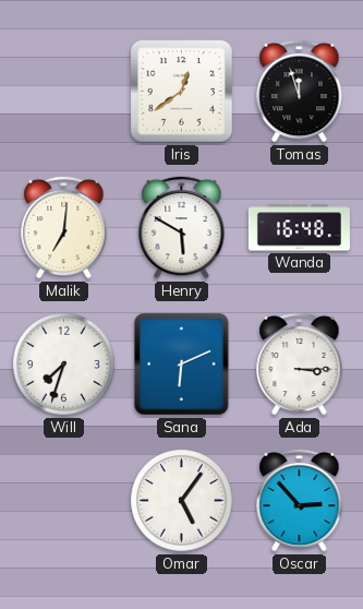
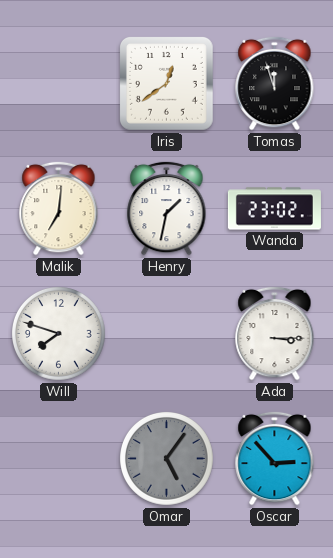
Henry: 5:50 -> 1:32 (167, 208)
Wanda: 16:48 -> 23:02 (274, 209)
Will: 7:33 -> 7:48 (59, 334)
Sana: 6:11 -> none (181, 365)
Omar dial: white -> grey (167, 459)
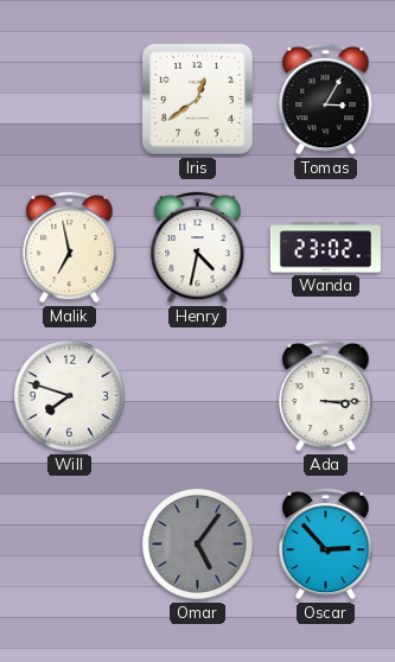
Tomas: 11:57 -> 3:05 (326, 98)
Malik: 7:01 -> 6:58 (70, 247)
Henry: 1:32 -> 4:32 (198, 247)
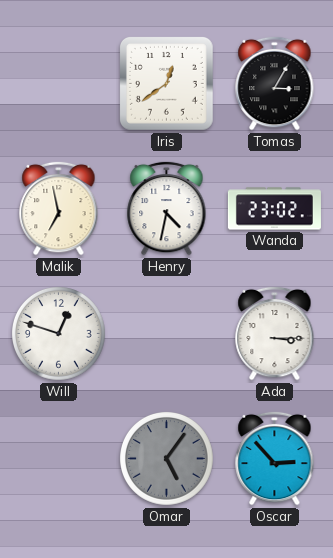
Will: 7:48 -> 12:48 (59, 334)
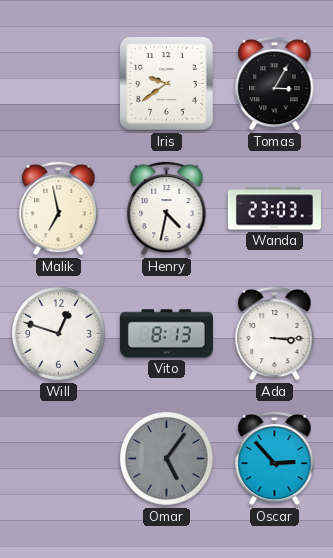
Iris: 12:39 -> 9:39 (166, 83)
Wanda: 23:02 -> 23:03 (274, 209)
Vito: none -> 8:13 (166, 334)
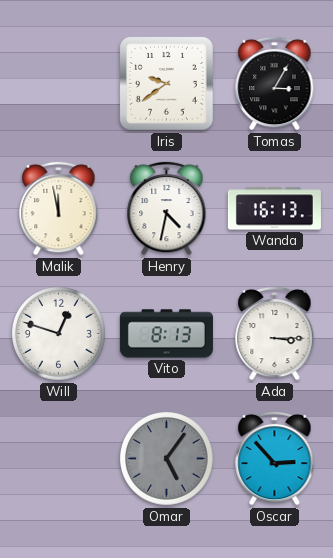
Malik: 6:58 -> 11:58 (59, 208)
Wanda: 23:03 -> 16:13 (274, 209)
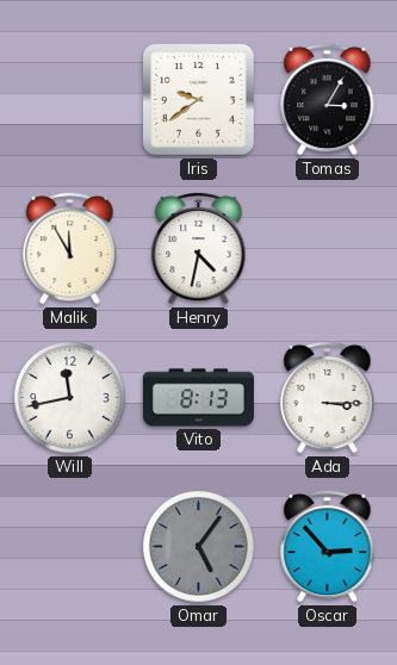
Malik: 11:58 -> 11:55 (70, 248)
Wanda: 16:13 -> none (274, 209)
Will: 12:48 -> 11:43 (70, 398)
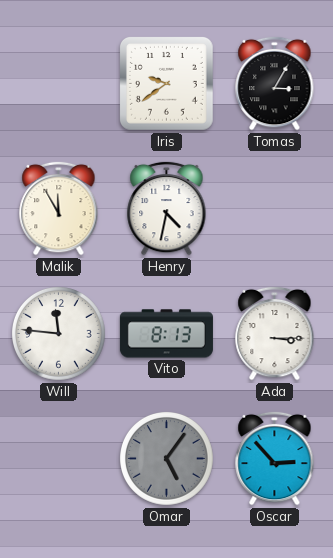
Will: 11:43 -> 11:46 (59, 334)
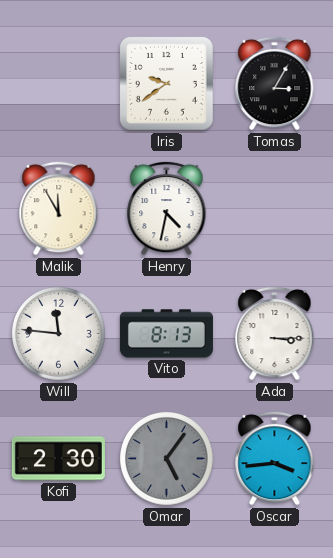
Kofi: none -> 2:30 (58, 459)
Oscar: 2:53 -> 3:44 (275, 458)
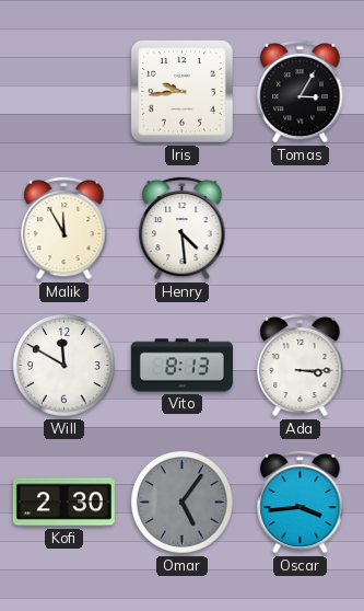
Iris: 9:39 -> 9:44 (181, 91)
Henry: 4:32 -> 4:29 (183, 228)
Will: 11:46 -> 11:50 (64, 366)
